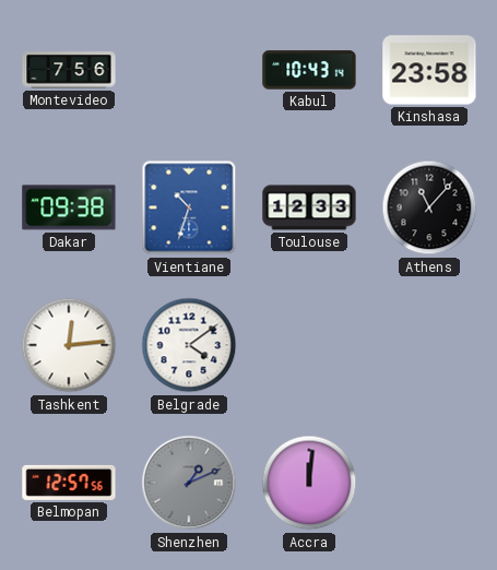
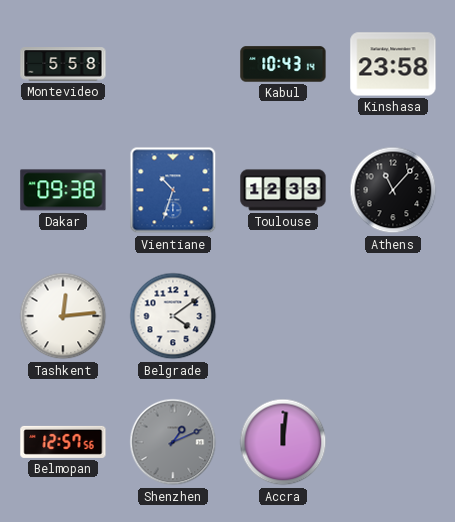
Montevideo: 7:56 -> 5:58 (63, 64)
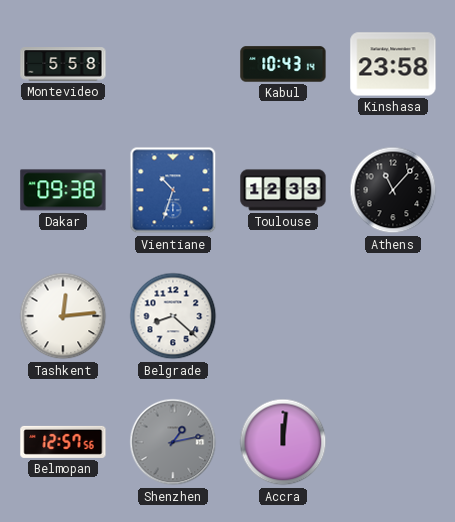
Belgrade: 4:09 -> 8:22 (173, 316)
Shenzhen: 1:11 -> 1:13 (173, 442)
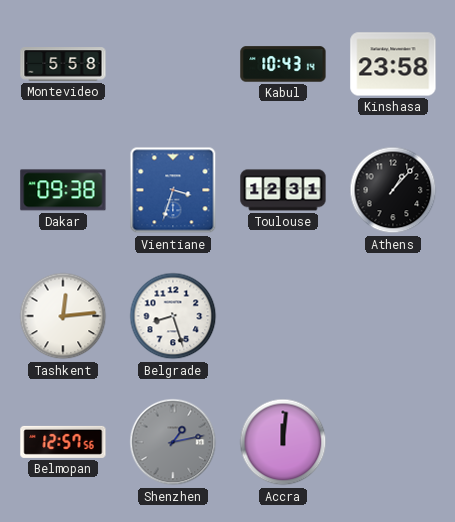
Vientiane: 10:33 -> 3:33 (173, 190)
Toulouse: 12:33 -> 12:31 (283, 190)
Athens: 11:07 -> 1:07 (393, 190)
Belgrade: 8:22 -> 8:27 (173, 316)
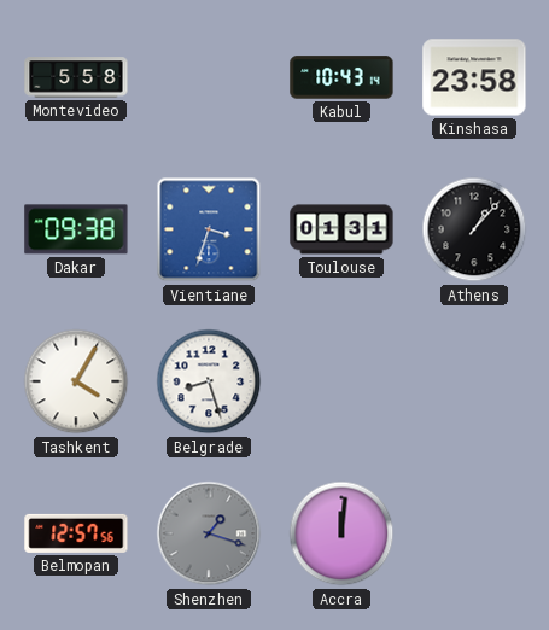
Toulouse: 12:31 -> 01:31 (341, 229)
Tashkent: 12:14 -> 4:05 (76, 381)
Shenzhen: 1:13 -> 1:18 (209, 533)
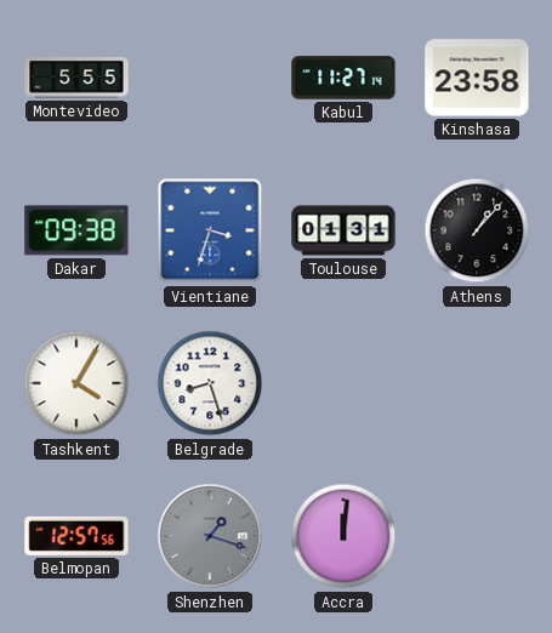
Montevideo: 5:58 -> 5:55 (76, 78)
Kabul: 10:43 -> 11:27 (343, 78)
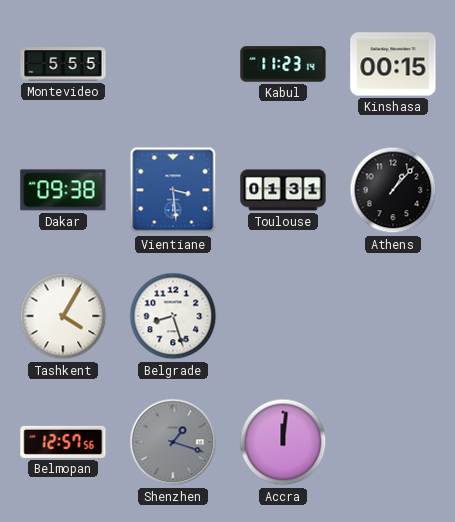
Kabul: 11:27 -> 11:23 (283, 64)
Kinshasa: 23:58 -> 00:15 (393, 64)
Vientiane: 3:33 -> 3:29 (173, 190)
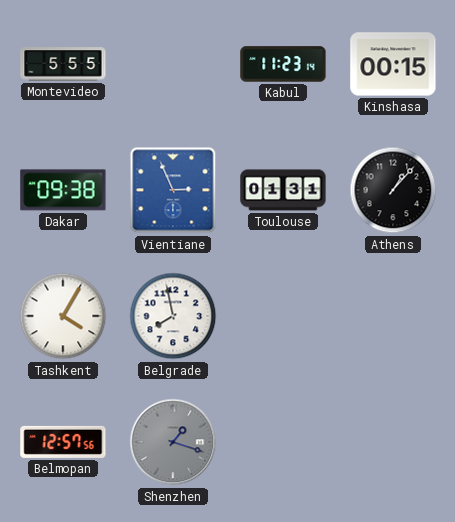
Vientiane: 3:29 -> 2:56 (173, 190)
Belgrade: 8:27 -> 7:58 (173, 316)
Accra: 12:01 -> none (283, 442)
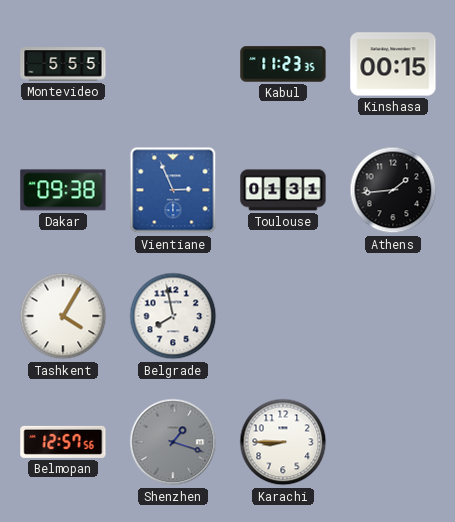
Kabul: 11:23:14 -> 11:23:35 (283, 64)
Athens: 1:07 -> 1:44 (393, 190)
Karachi: none -> 8:45 (283, 442)
